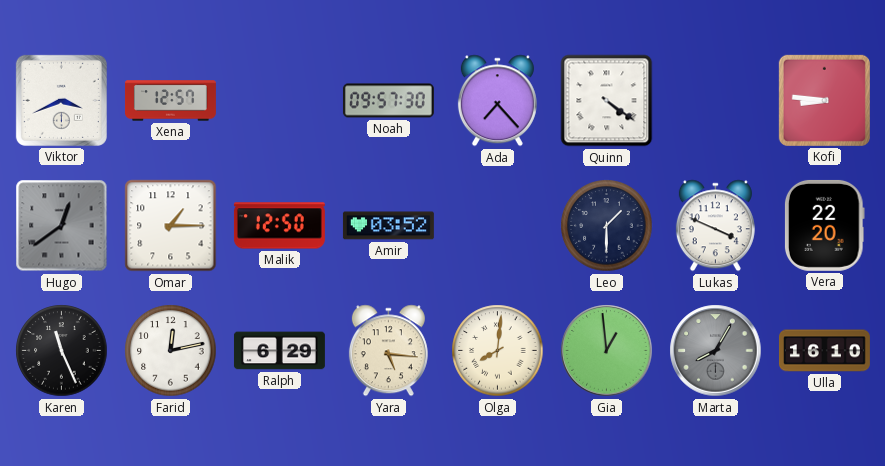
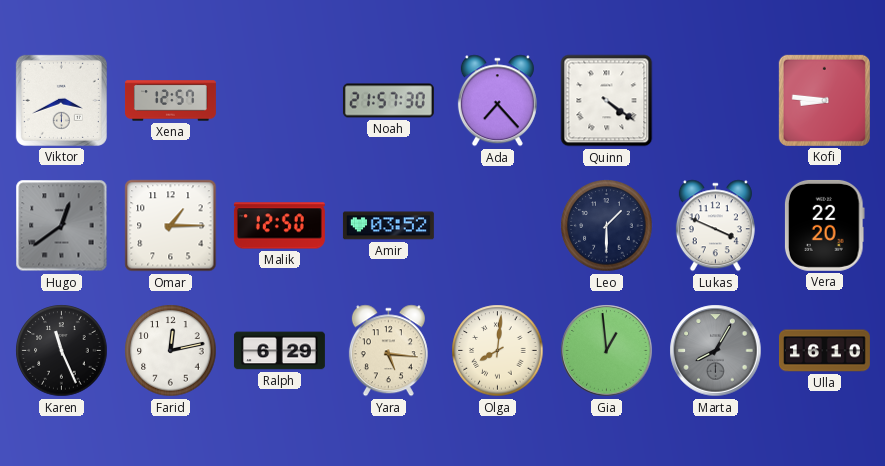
Noah: 09:57 -> 21:57 (388, 101)
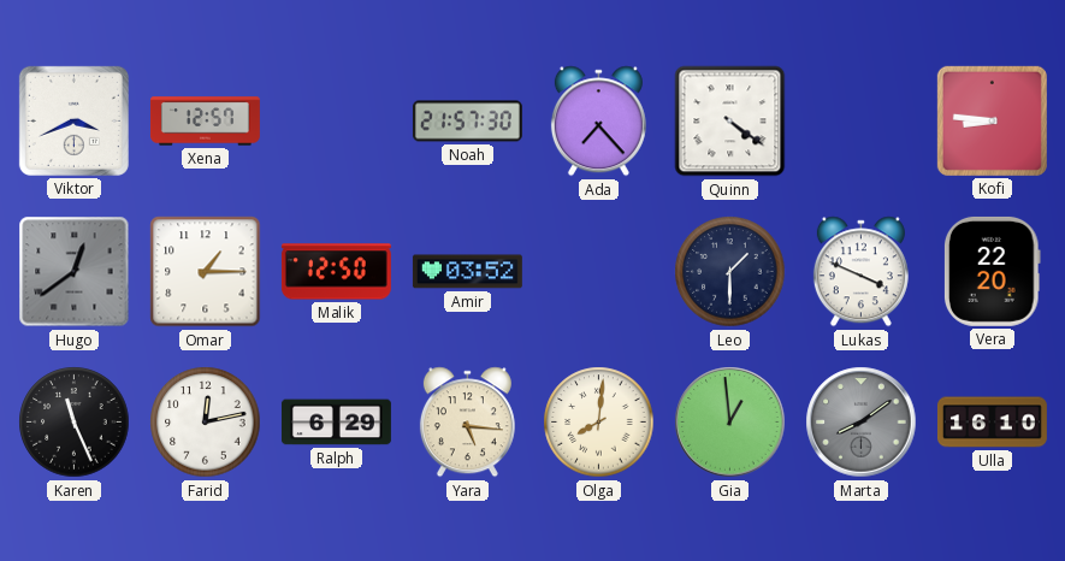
Marta: 8:05 -> 8:09 (862, 423)
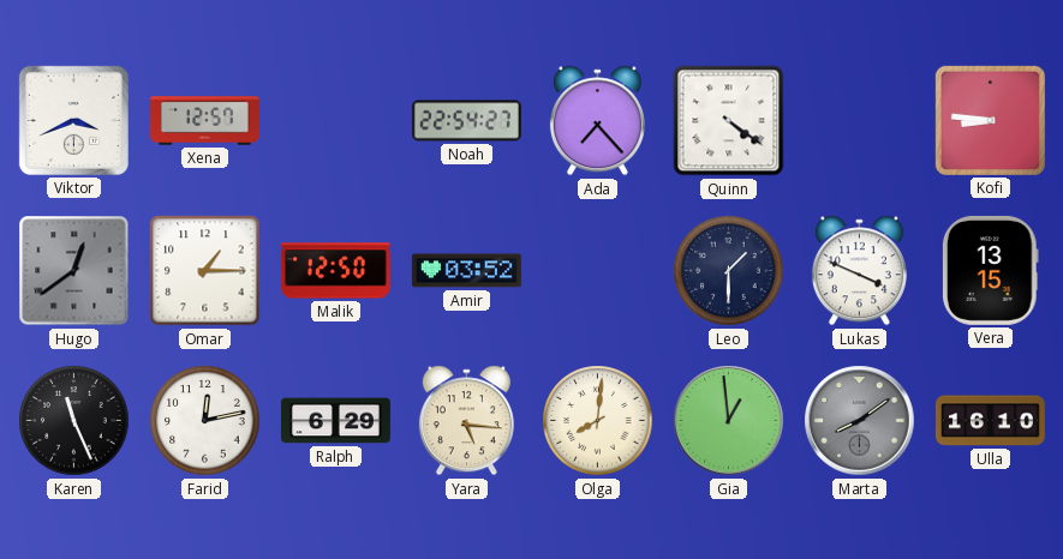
Noah: 21:57 -> 22:54 (466, 121)
Vera: 22:20 -> 13:15 (990, 270)
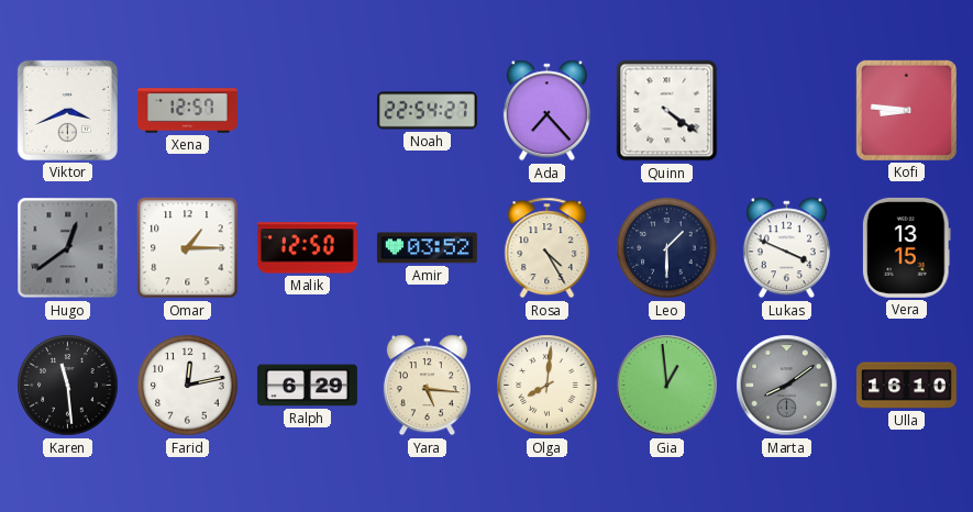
Rosa: none -> 4:25 (548, 248)
Karen: 11:26 -> 11:29 (68, 386)
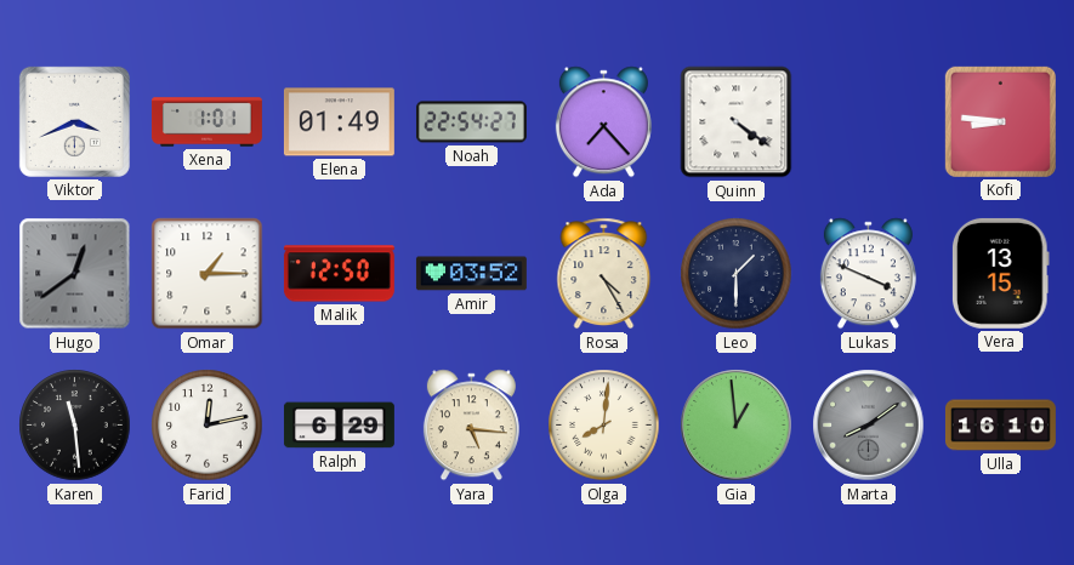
Xena: 12:57 -> 1:01 (206, 122)
Elena: none -> 01:49 (339, 122)
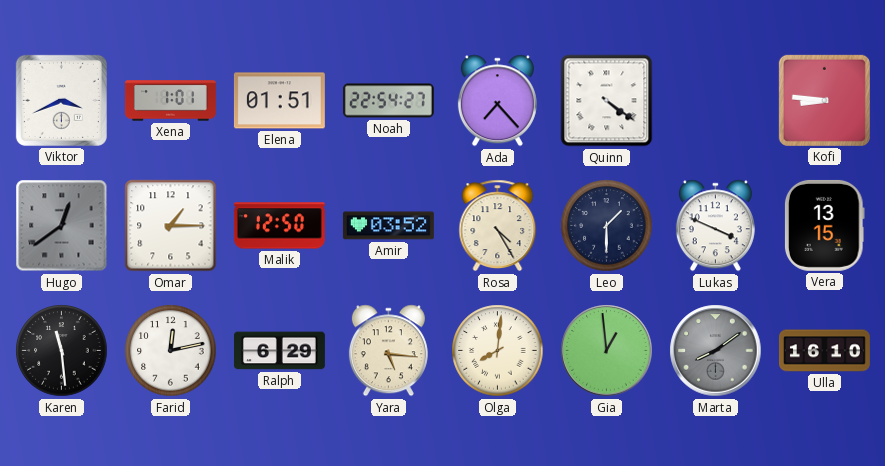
Elena: 01:49 -> 01:51 (279, 101)
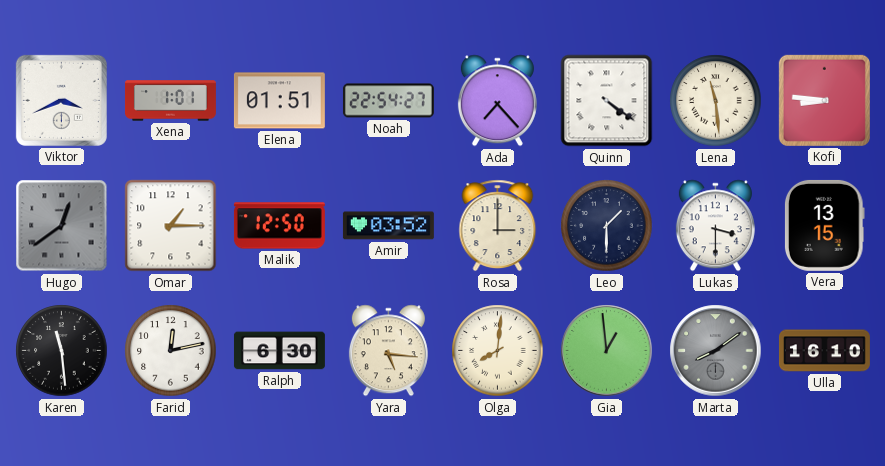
Lena: none -> 11:29 (716, 101)
Rosa: 4:25 -> 3:00 (498, 226)
Lukas: 3:49 -> 3:30 (715, 226)
Ralph: 6:29 -> 6:30 (279, 351)
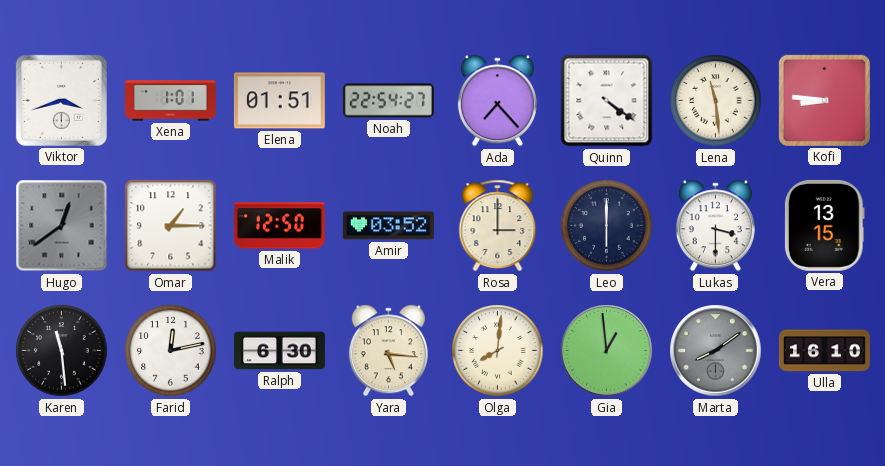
Viktor: 3:41 -> 3:42 (61, 100)
Leo: 1:30 -> 6:00 (607, 226)
